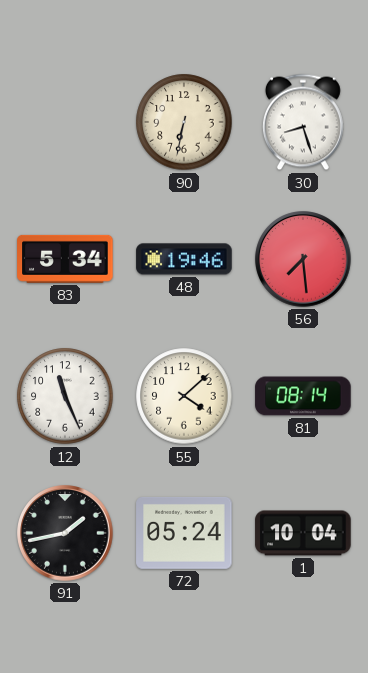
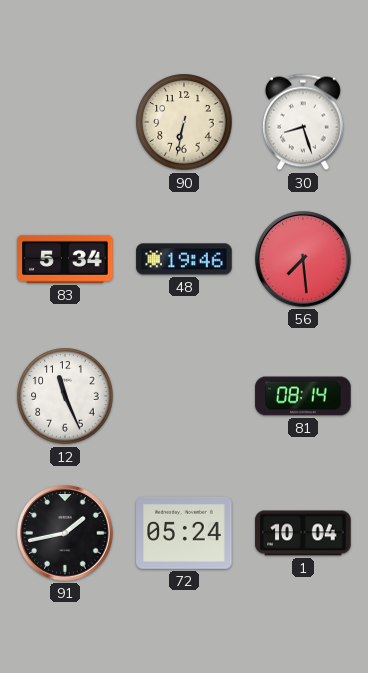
55: 4:08 -> none (184, 396)
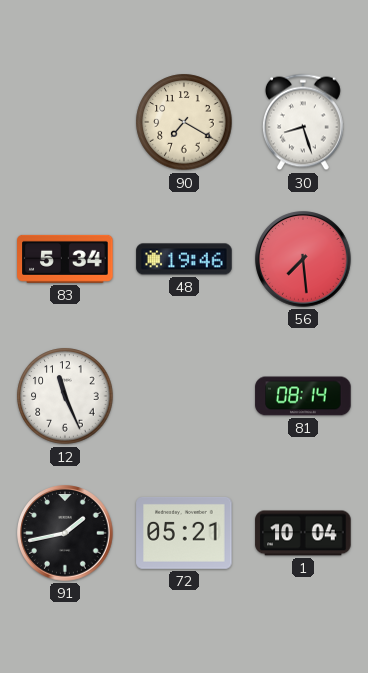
90: 6:32 -> 7:20 (184, 122)
72: 05:24 -> 05:21 (184, 533)
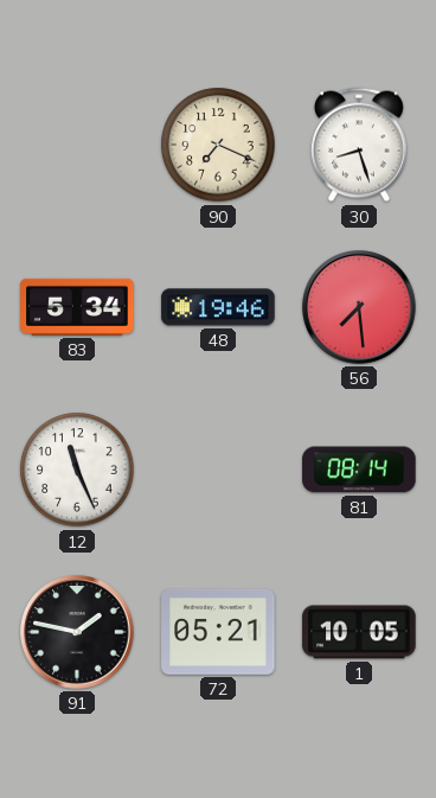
90: 7:20 -> 7:19 (218, 145)
91: 1:43 -> 1:47 (77, 632)
1: 10:04 -> 10:05 (359, 632)
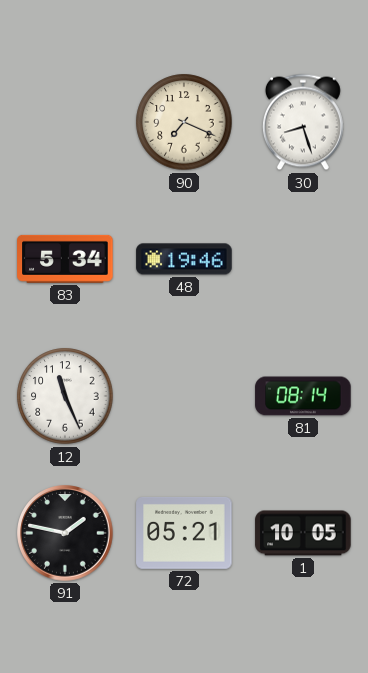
56: 7:29 -> none (359, 307)
